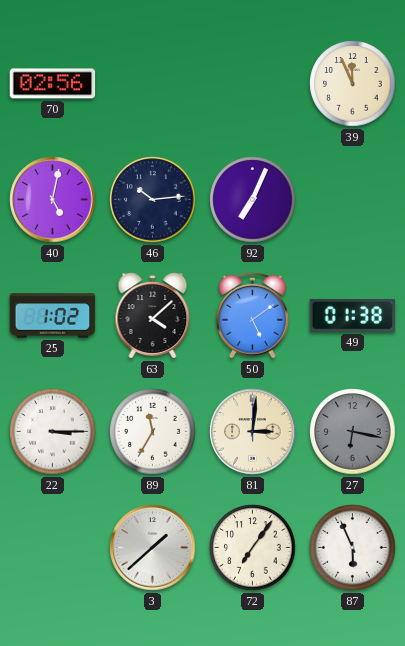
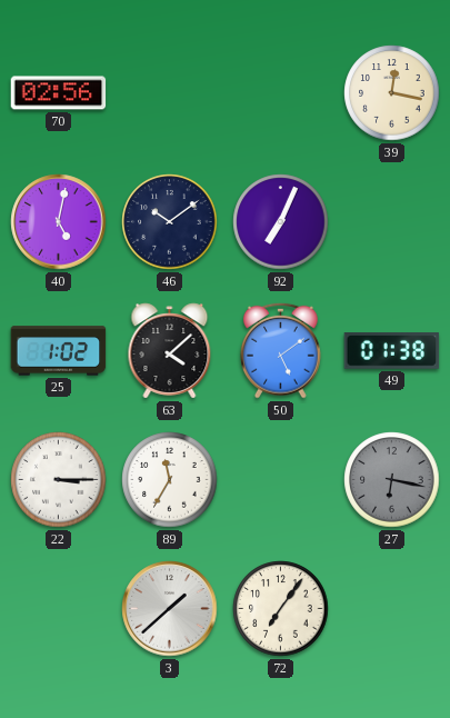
39: 11:56 -> 12:17 (392, 93)
46: 10:14 -> 10:09 (170, 222)
81: 3:01 -> none (253, 432)
87: 5:56 -> none (353, 548)
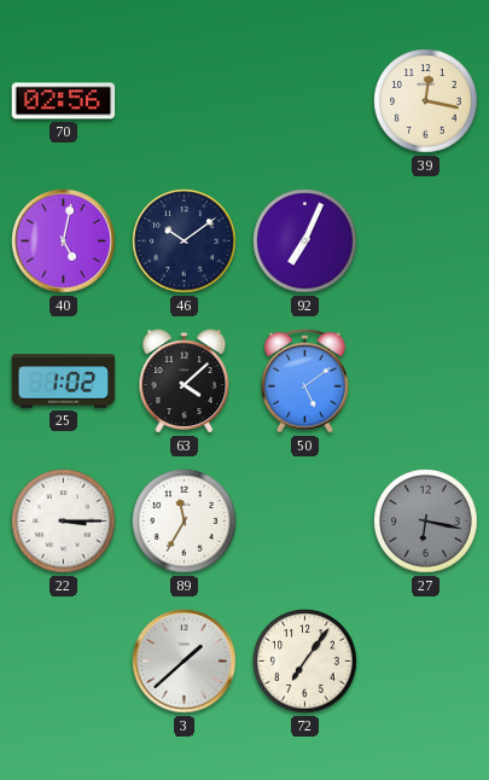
49: 01:38 -> none (392, 351)
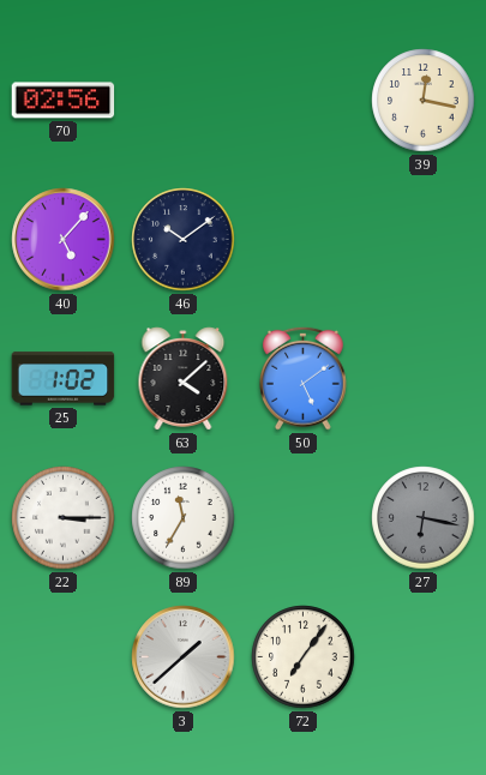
40: 5:02 -> 5:07 (64, 240)
92: 7:04 -> none (305, 241)
